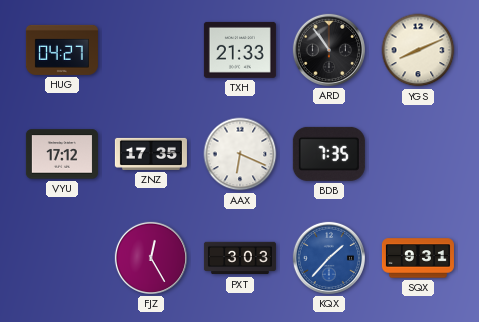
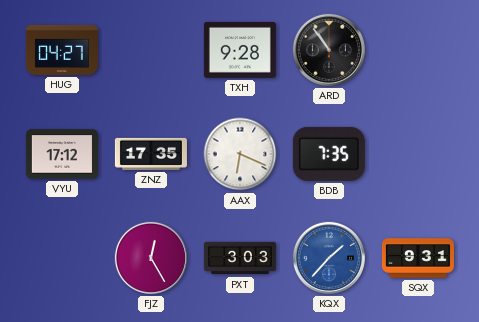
TXH: 21:33 -> 9:28 (240, 50)
YGS: 8:11 -> none (418, 50)
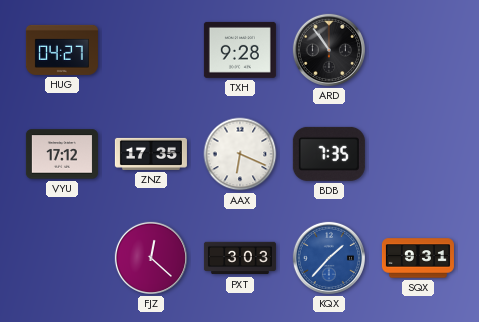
FJZ: 12:25 -> 12:22 (151, 258)
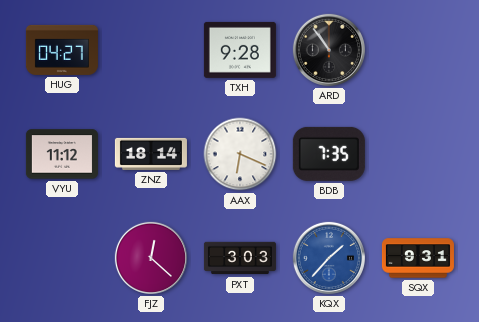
VYU: 17:12 -> 11:12 (62, 154)
ZNZ: 17:35 -> 18:14 (151, 154)
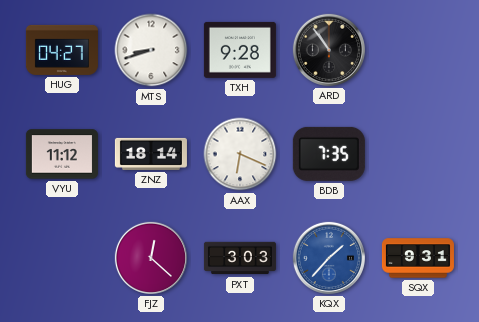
MTS: none -> 8:42 (151, 50)
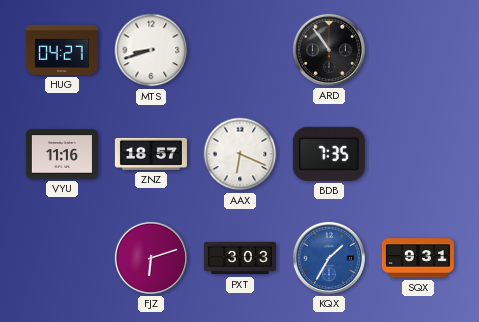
TXH: 9:28 -> none (240, 50)
VYU: 11:12 -> 11:16 (62, 154)
ZNZ: 18:14 -> 18:57 (151, 154)
FJZ: 12:22 -> 6:12 (151, 258)
KQX: 1:37 -> 1:35 (329, 258)
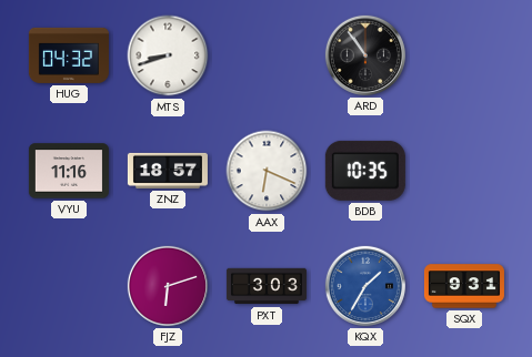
HUG: 04:27 -> 04:32 (69, 55)
BDB: 7:35 -> 10:35 (365, 171)
